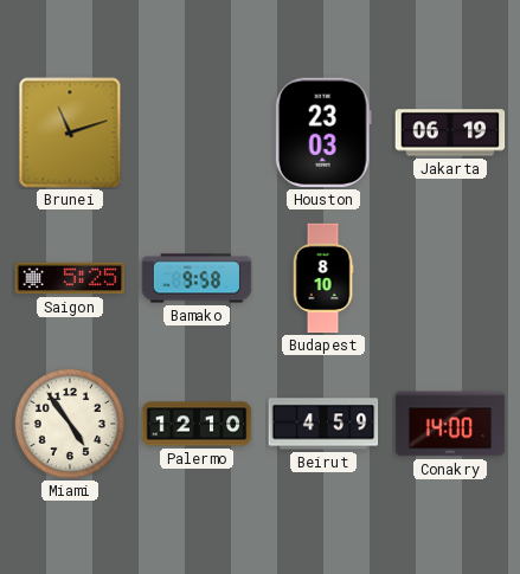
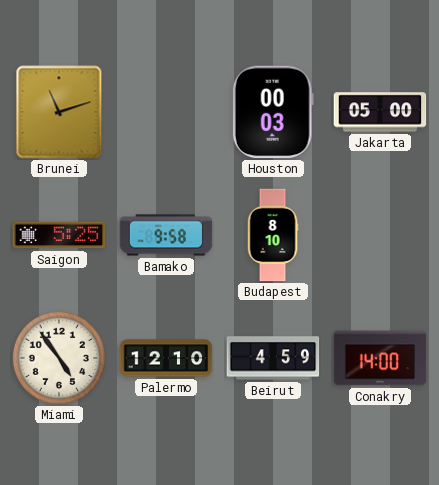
Houston: 23:03 -> 00:03 (273, 112)
Jakarta: 06:19 -> 05:00 (380, 112)
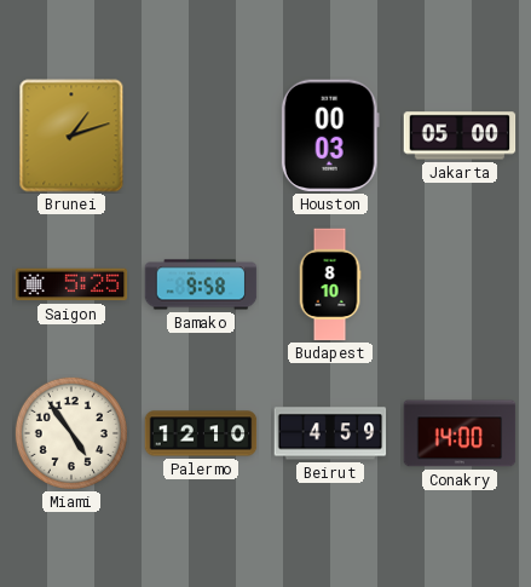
Brunei: 11:12 -> 1:12 (71, 136)
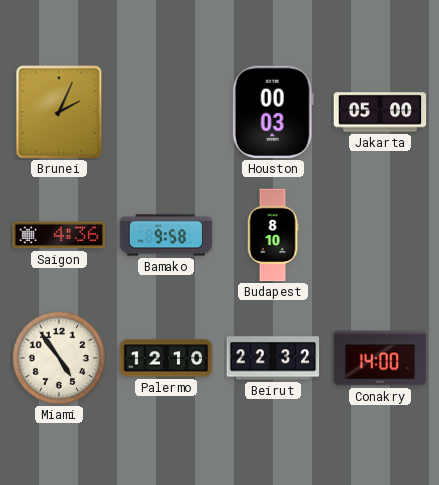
Brunei: 1:12 -> 2:04 (59, 112)
Saigon: 5:25 -> 4:36 (59, 235)
Beirut: 4:59 -> 22:32 (273, 358)
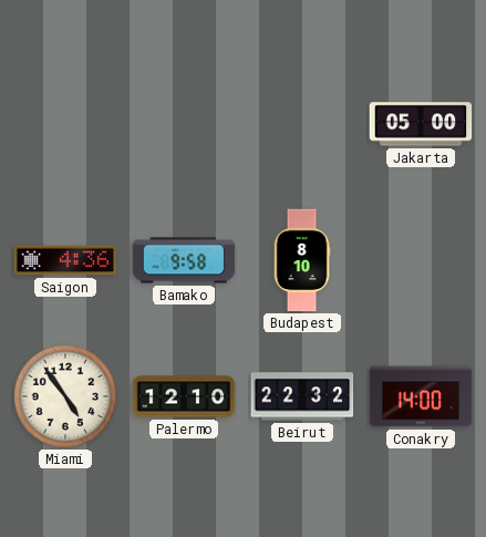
Brunei: 2:04 -> none (59, 112)
Houston: 00:03 -> none (273, 112)
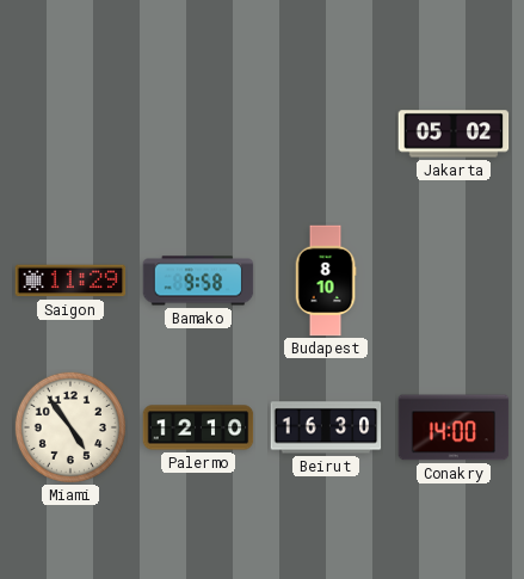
Jakarta: 05:00 -> 05:02 (454, 134)
Saigon: 4:36 -> 11:29 (70, 281)
Beirut: 22:32 -> 16:30 (326, 427)
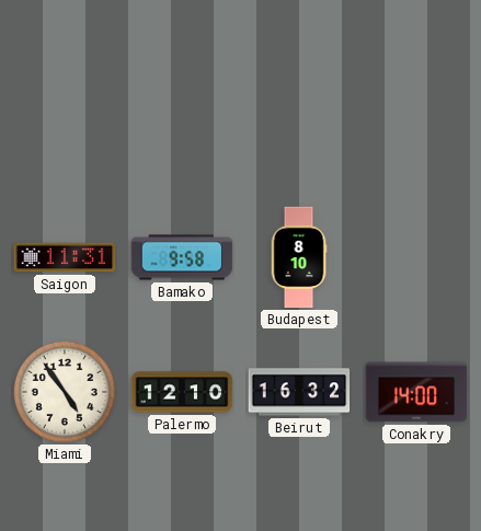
Jakarta: 05:02 -> none (454, 134)
Saigon: 11:29 -> 11:31 (65, 257)
Beirut: 16:30 -> 16:32 (299, 392)
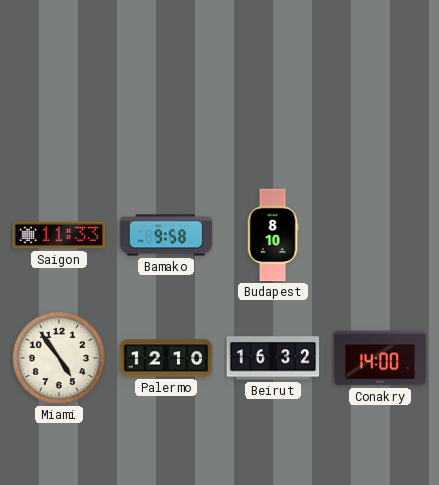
Saigon: 11:31 -> 11:33 (59, 235)
